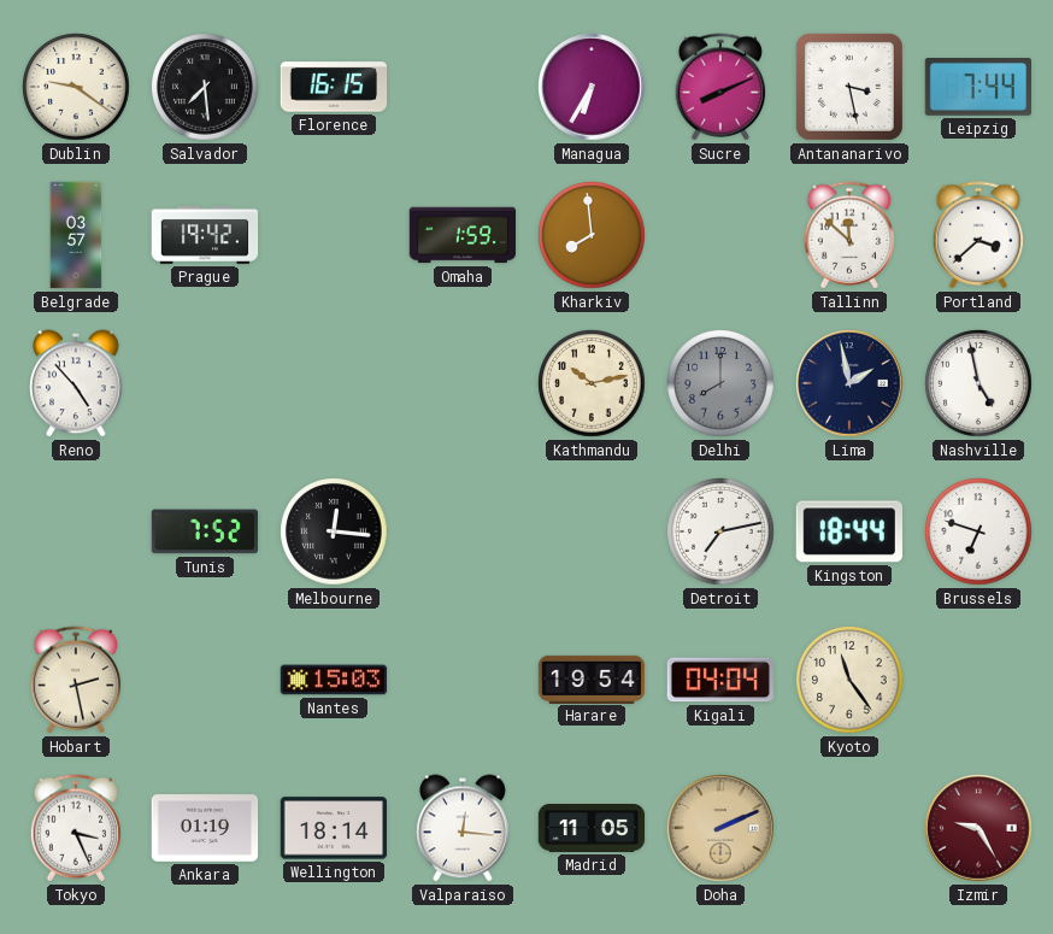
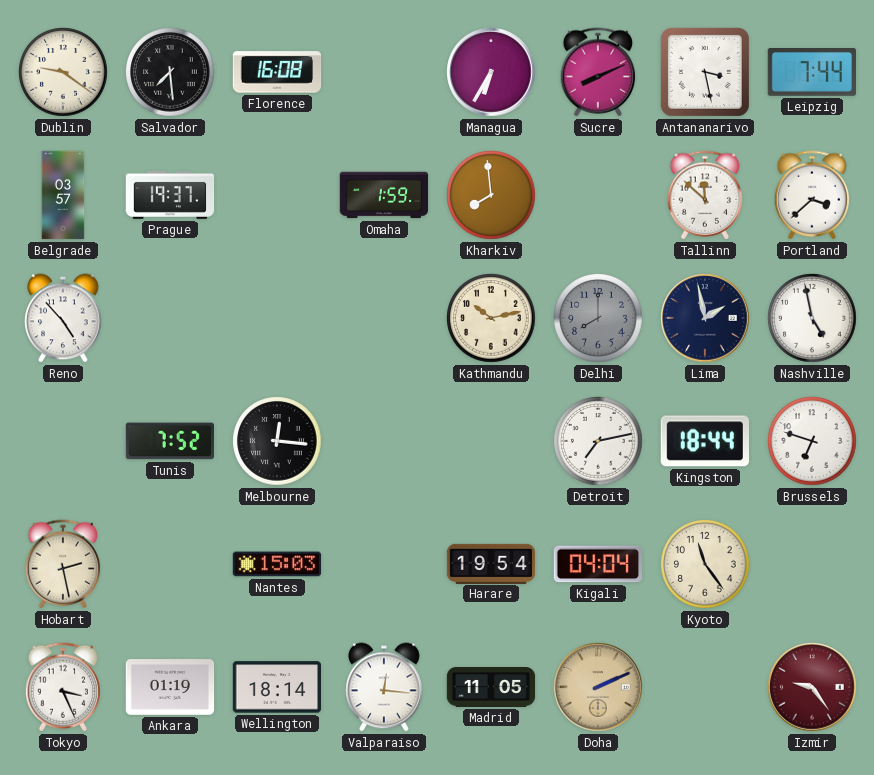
Florence: 16:15 -> 16:08 (277, 72)
Prague: 19:42 -> 19:37 (170, 195)
Izmir: 9:25 -> 9:24 (812, 687)
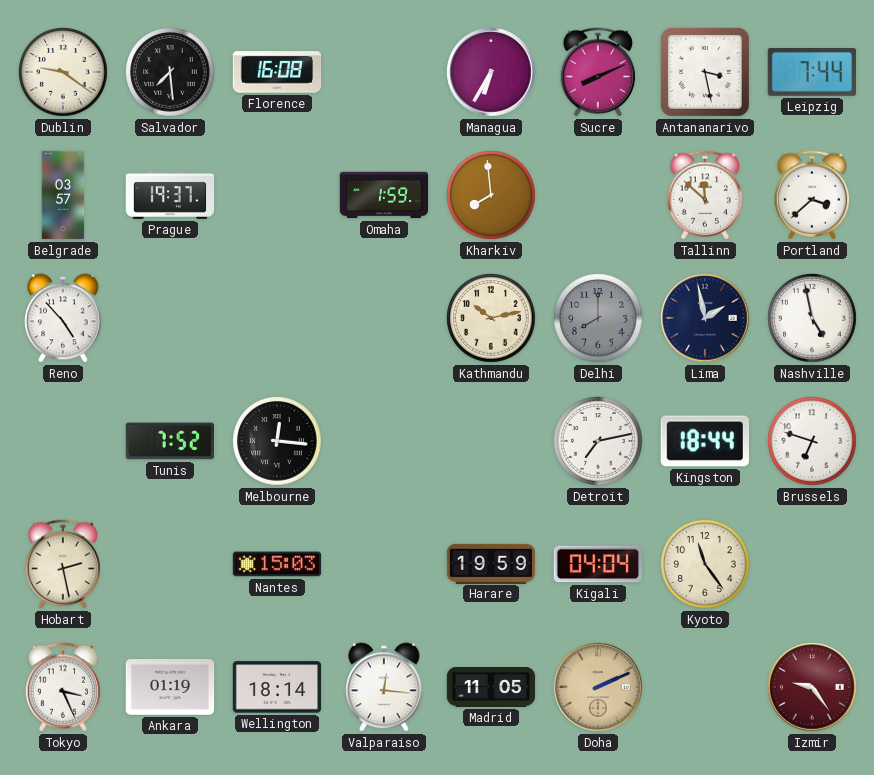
Harare: 19:54 -> 19:59 (491, 563)
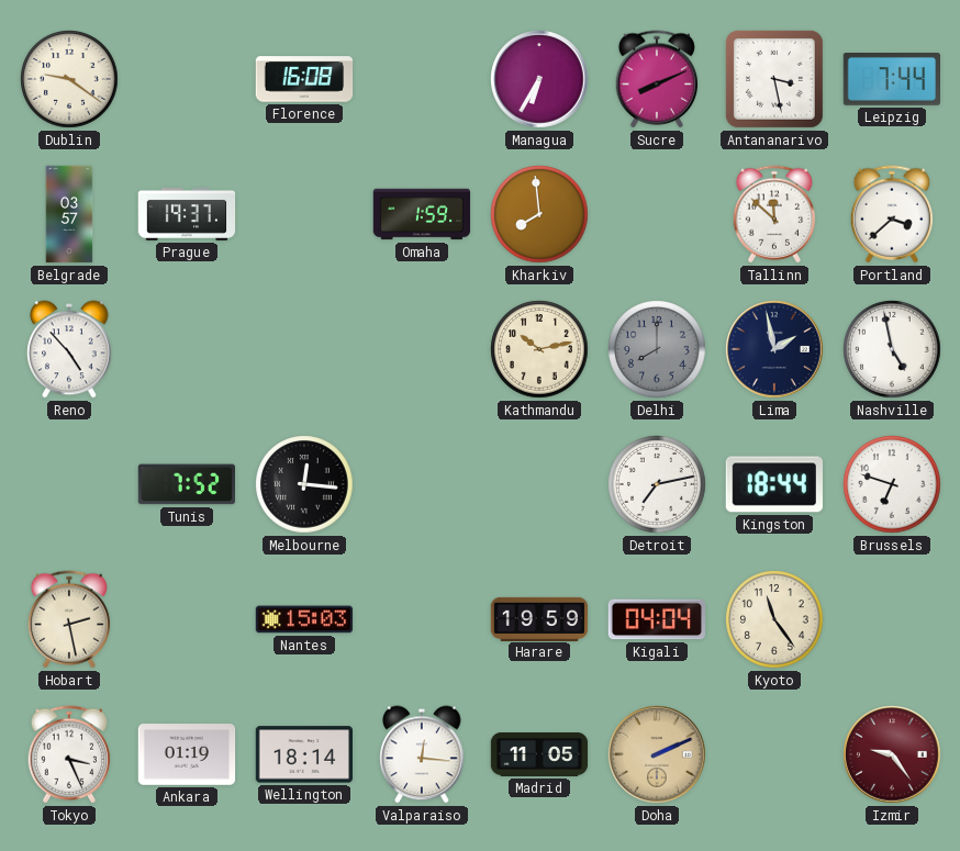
Salvador: 7:29 -> none (170, 72)
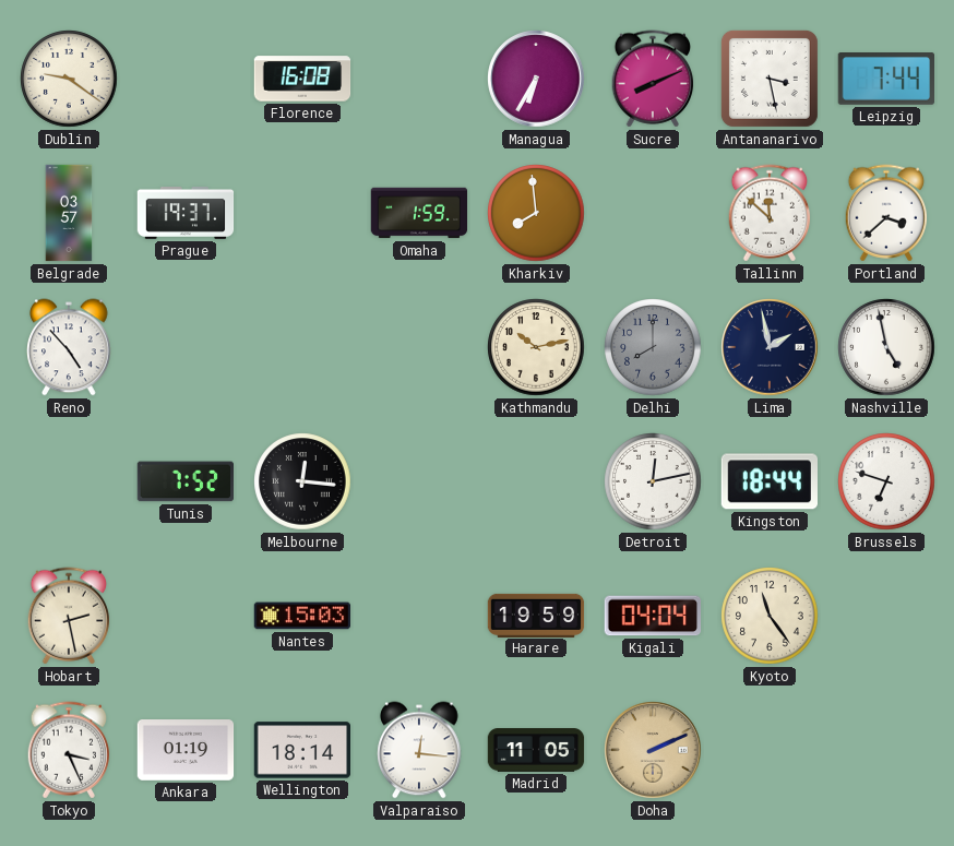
Detroit: 7:13 -> 12:13 (653, 481)
Izmir: 9:24 -> none (892, 754)
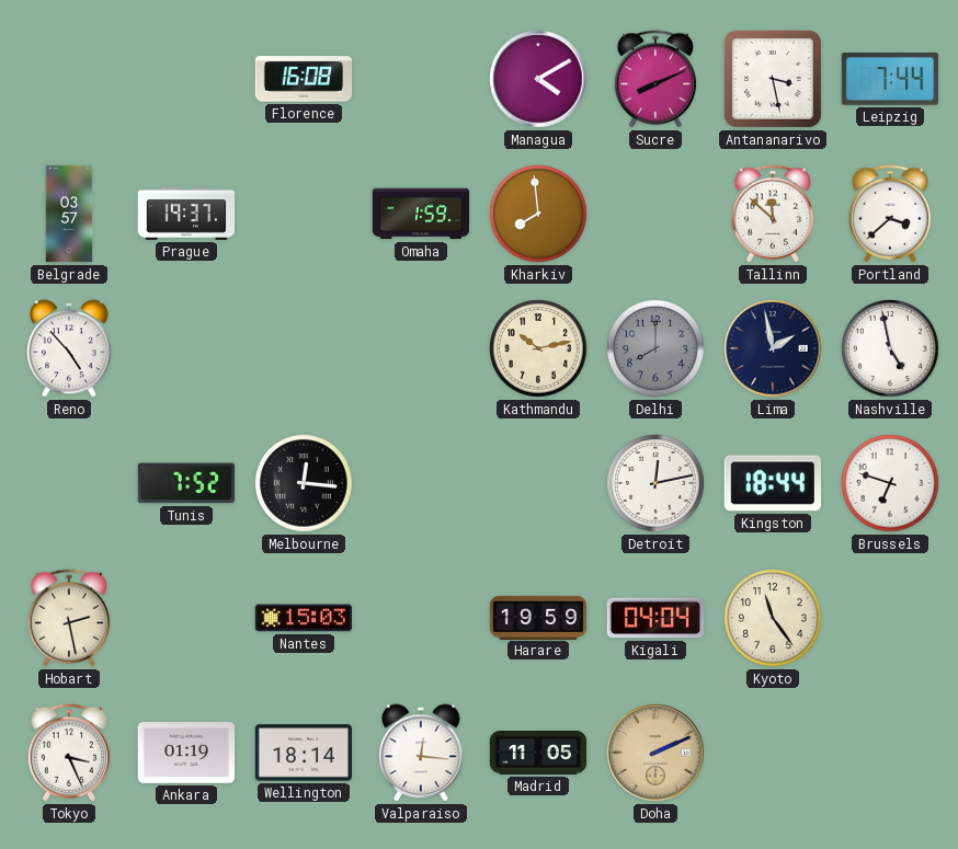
Dublin: 9:21 -> none (69, 79)
Managua: 6:35 -> 4:10 (538, 79)
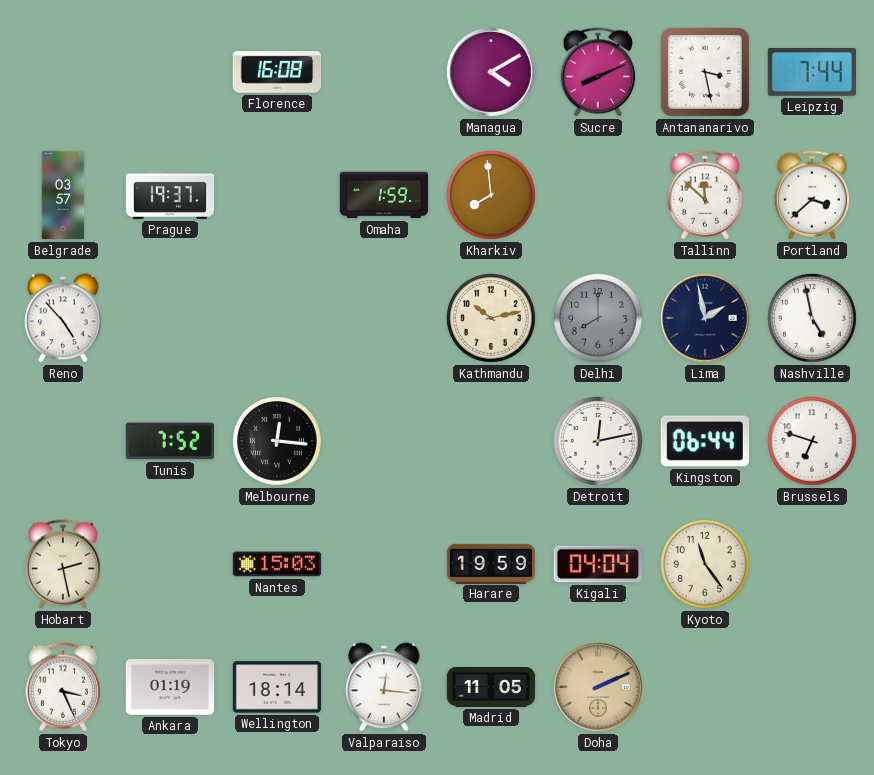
Kingston: 18:44 -> 06:44 (704, 441)
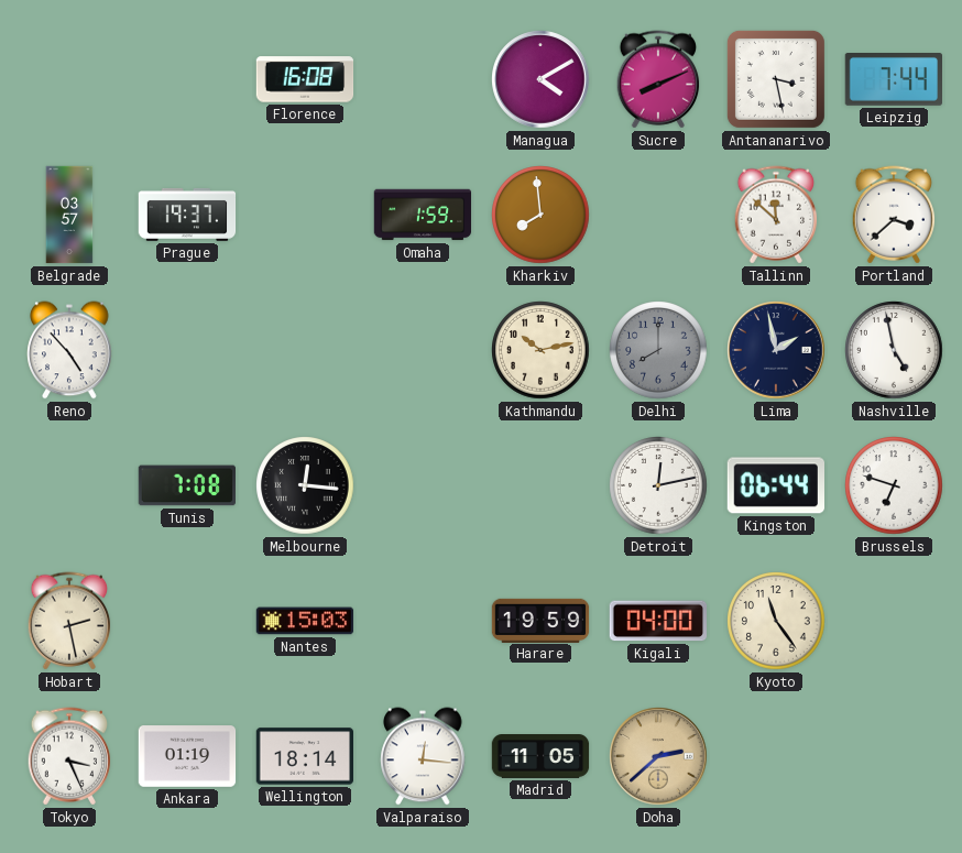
Tunis: 7:52 -> 7:08 (187, 485)
Kigali: 04:04 -> 04:00 (657, 621)
Doha: 2:11 -> 2:38 (658, 756)
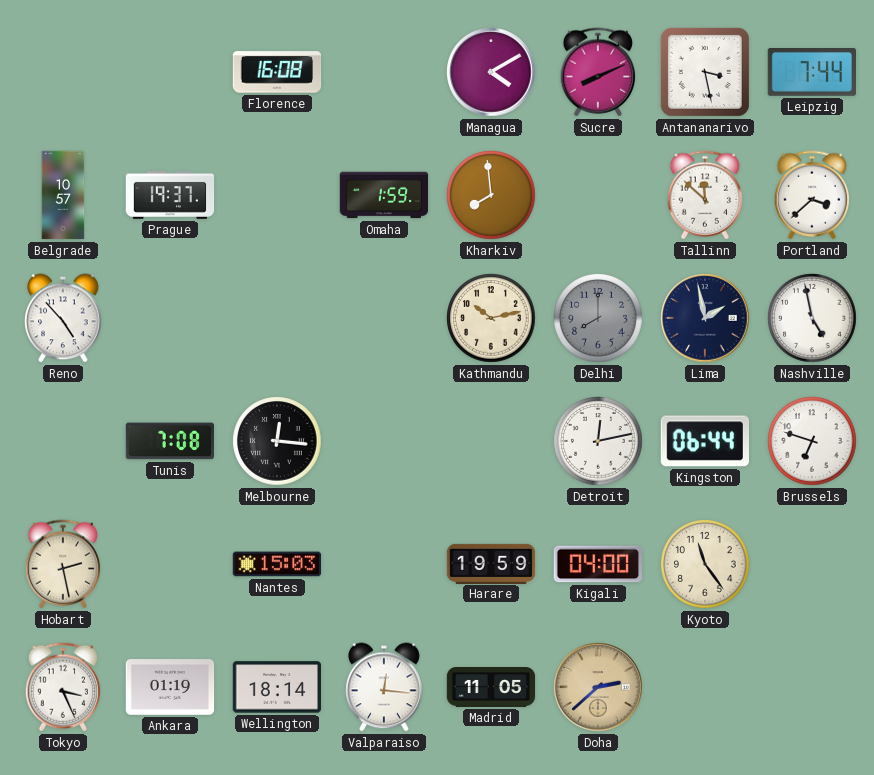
Belgrade: 03:57 -> 10:57 (63, 195)
